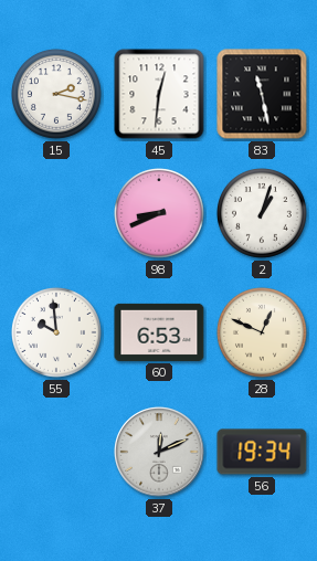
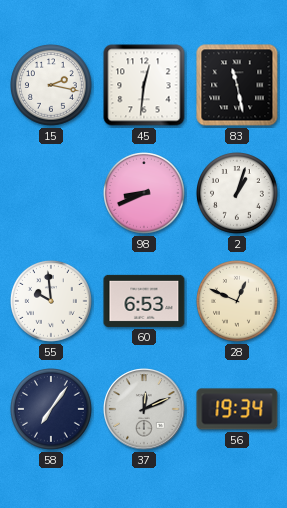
58: none -> 7:06 (52, 410)
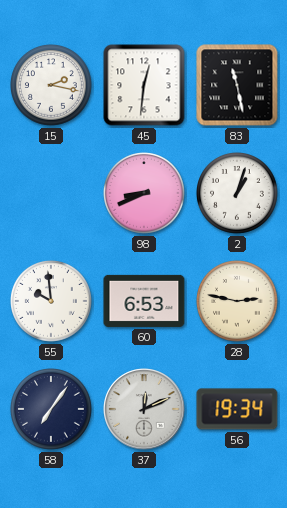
28: 12:49 -> 2:47 (238, 302)
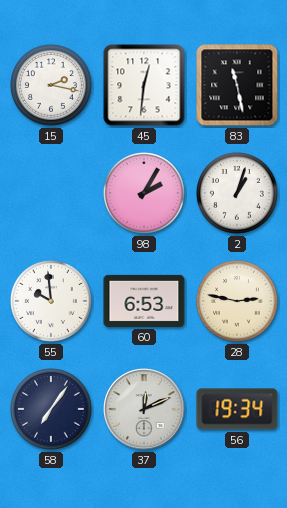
98: 8:41 -> 2:05 (145, 194)
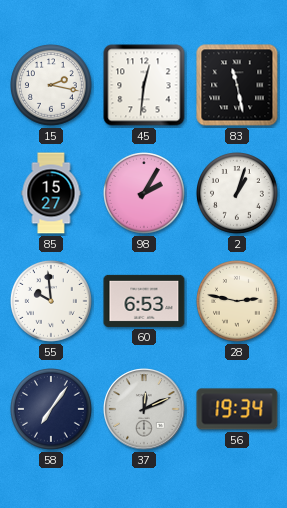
85: none -> 15:27 (51, 193)
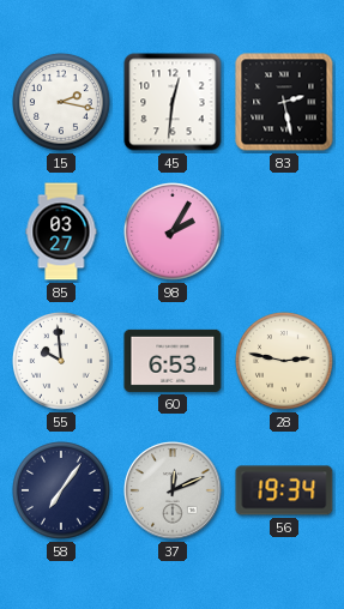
83: 11:28 -> 2:28 (284, 102)
85: 15:27 -> 03:27 (61, 231)
2: 1:03 -> none (238, 194)
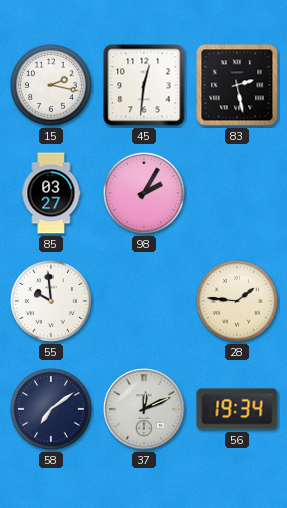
60: 6:53 -> none (173, 361)
28: 2:47 -> 1:46 (238, 302)
58: 7:06 -> 7:09 (52, 410)
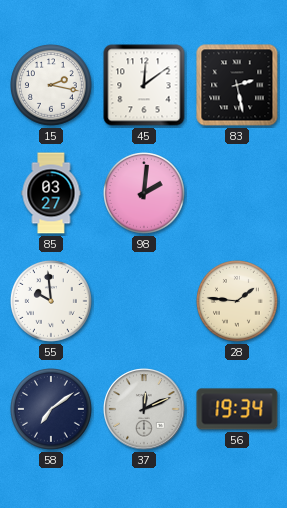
45: 12:31 -> 12:09 (144, 85)
98: 2:05 -> 2:01 (145, 194)
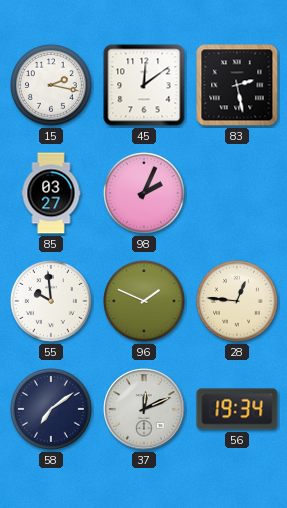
98: 2:01 -> 2:04 (145, 194)
96: none -> 1:49 (145, 302)
28: 1:46 -> 12:46 (238, 302)
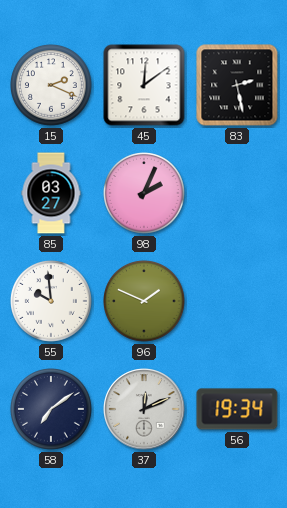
15: 2:17 -> 2:19 (52, 86)
28: 12:46 -> none (238, 302)
